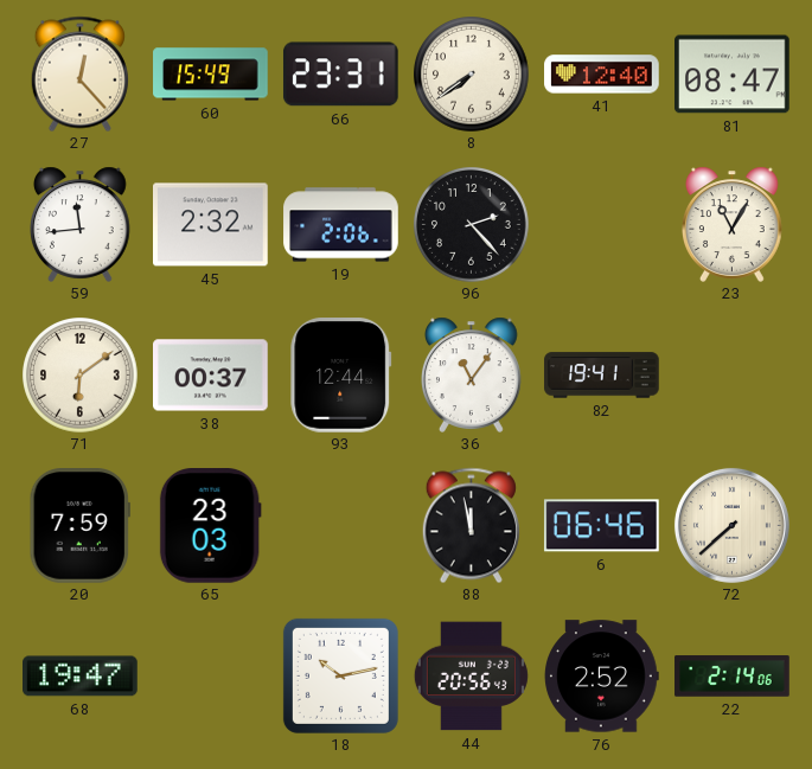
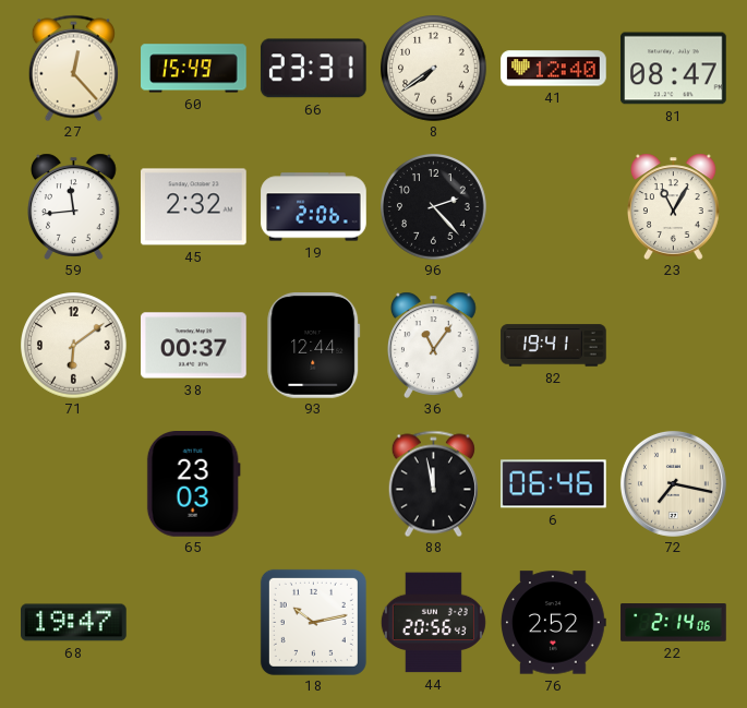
20: 7:59 -> none (79, 526)
72: 7:38 -> 7:17 (673, 483)
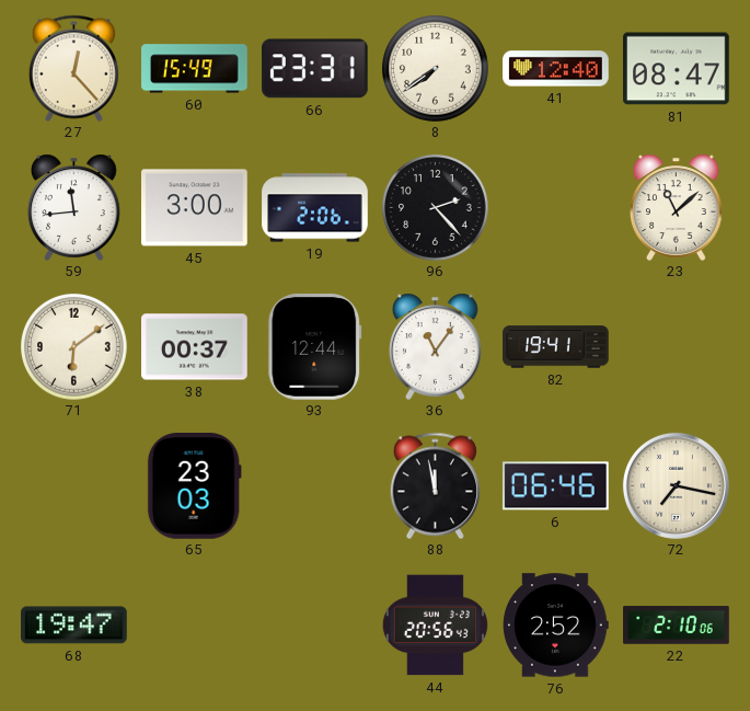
45: 2:32 -> 3:00 (195, 208)
23: 11:05 -> 11:08 (677, 207)
18: 10:13 -> none (313, 622)
22: 2:14 -> 2:10 (677, 626)
